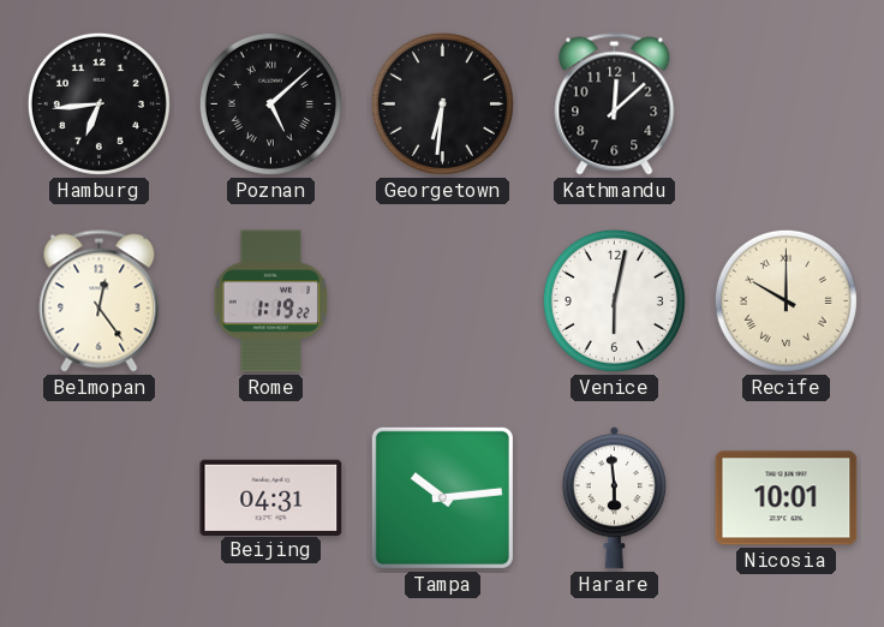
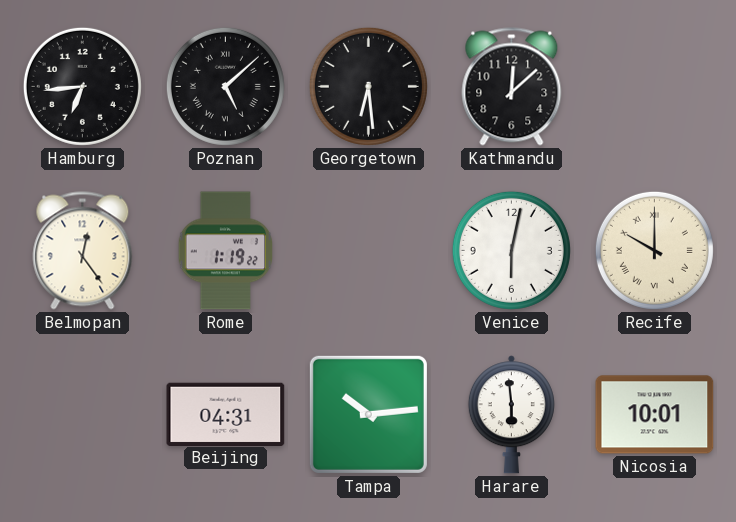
Georgetown: 6:31 -> 6:29 (368, 86)
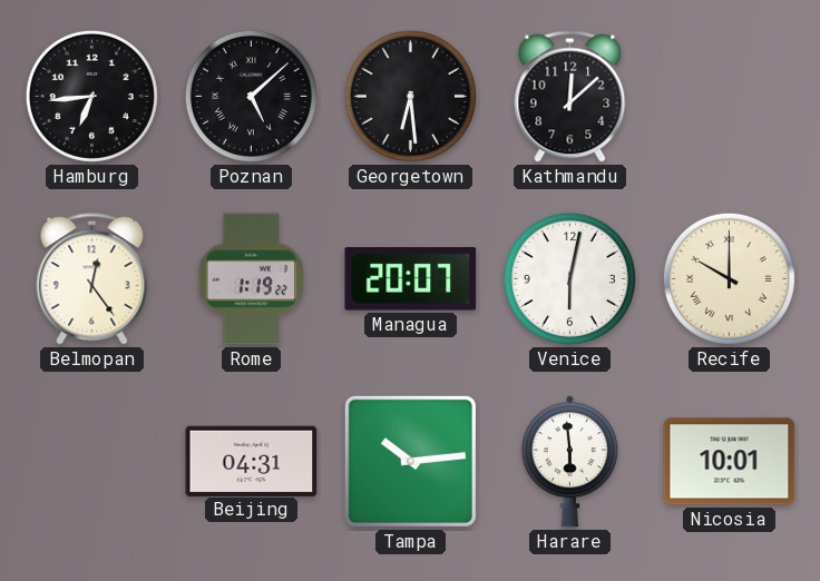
Managua: none -> 20:07 (411, 279)
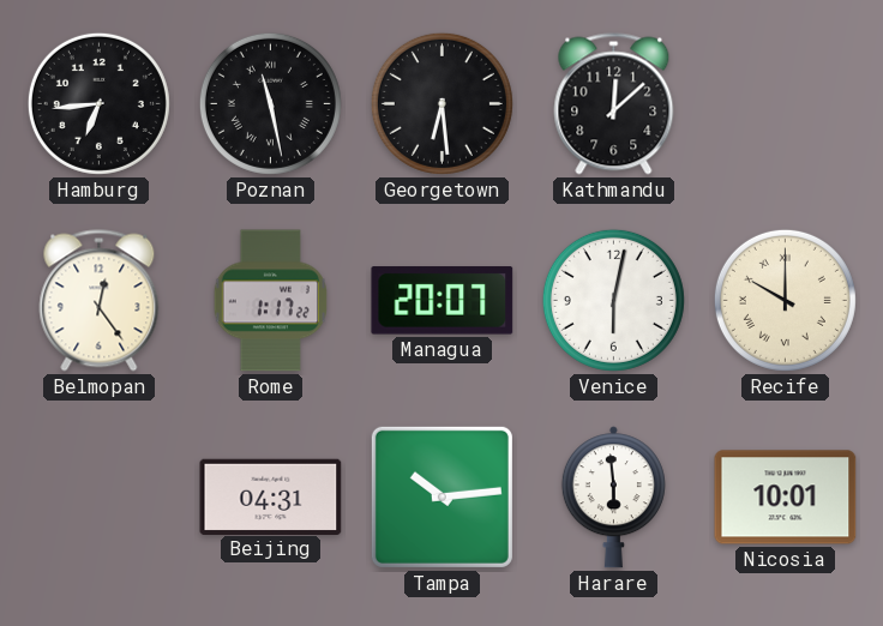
Poznan: 5:08 -> 11:28 (270, 103)
Rome: 1:19 -> 1:17 (271, 301)
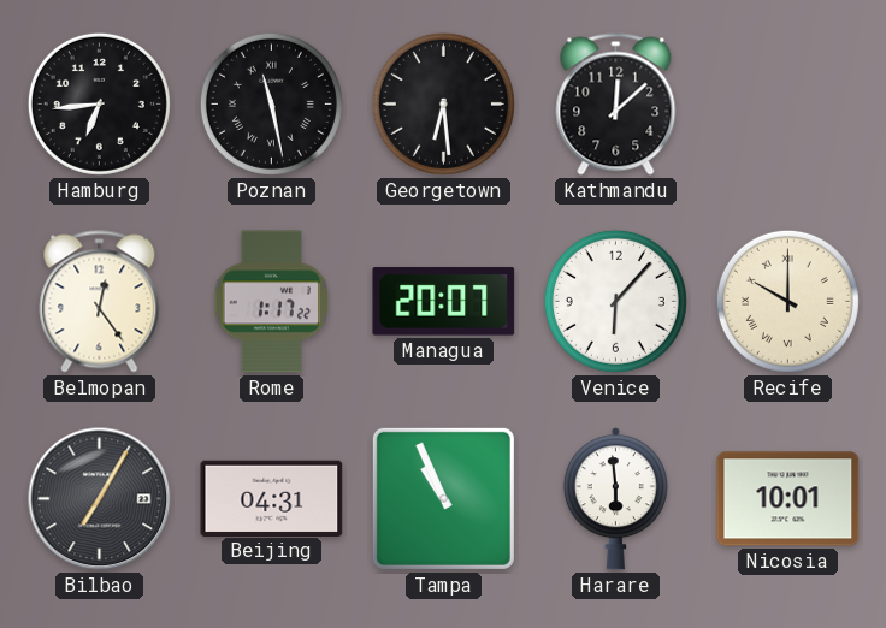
Venice: 6:02 -> 6:07 (615, 301)
Bilbao: none -> 7:05 (100, 499)
Tampa: 10:14 -> 10:56 (443, 498)
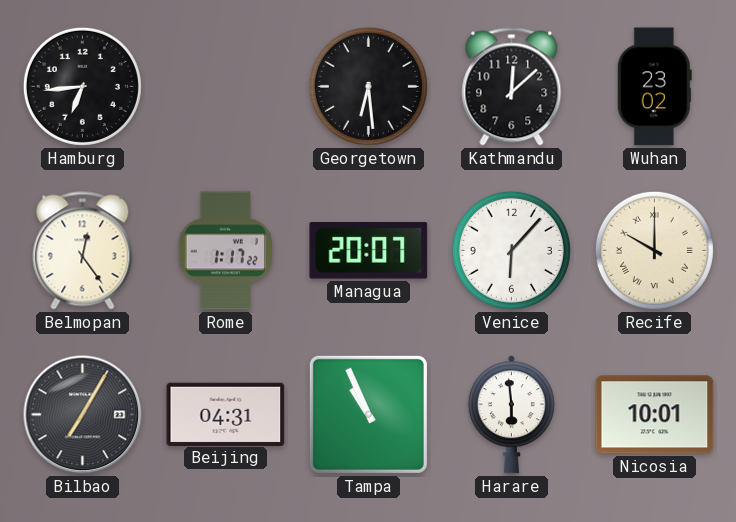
Poznan: 11:28 -> none (271, 103)
Wuhan: none -> 23:02 (654, 87)
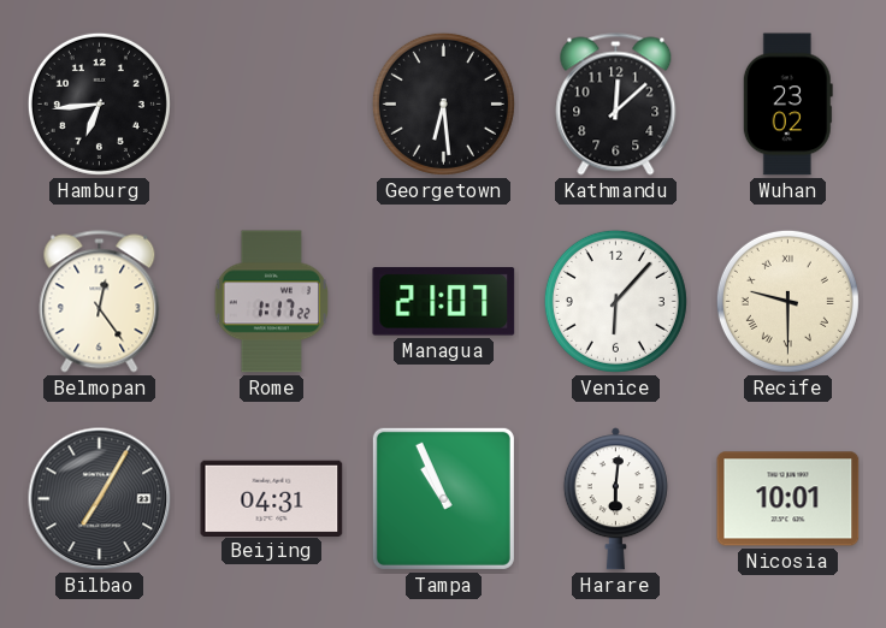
Managua: 20:07 -> 21:07 (444, 302)
Recife: 10:00 -> 9:30 (787, 301)
Harare: 5:59 -> 6:01 (615, 499)
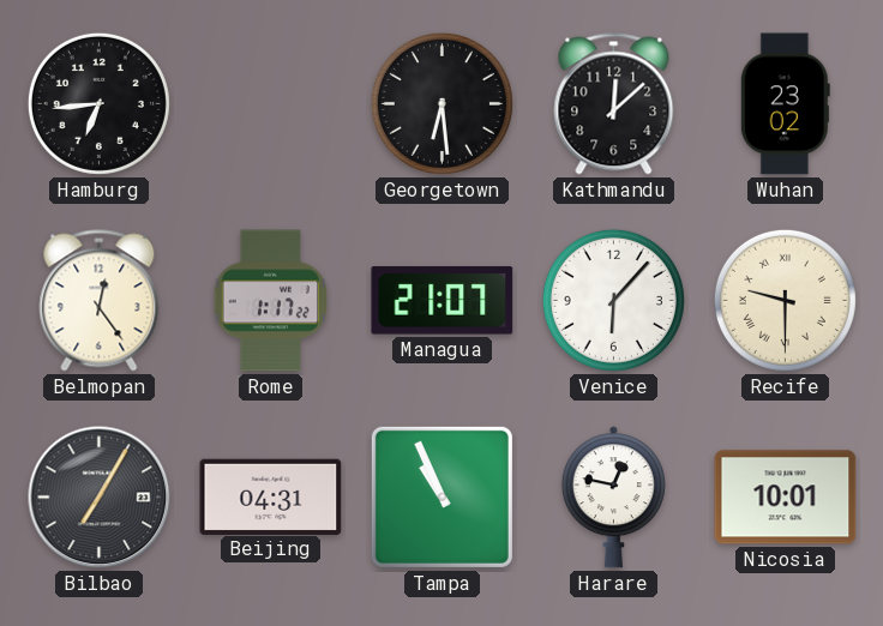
Harare: 6:01 -> 12:47 (613, 498)
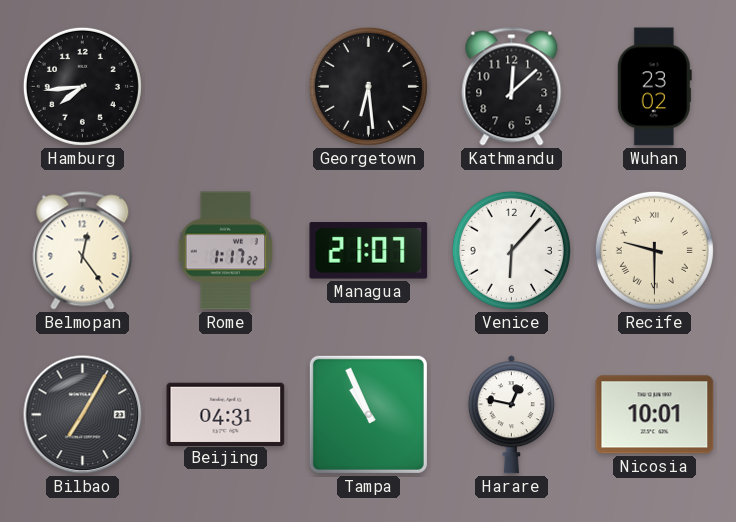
Hamburg: 6:44 -> 7:44 (82, 86)
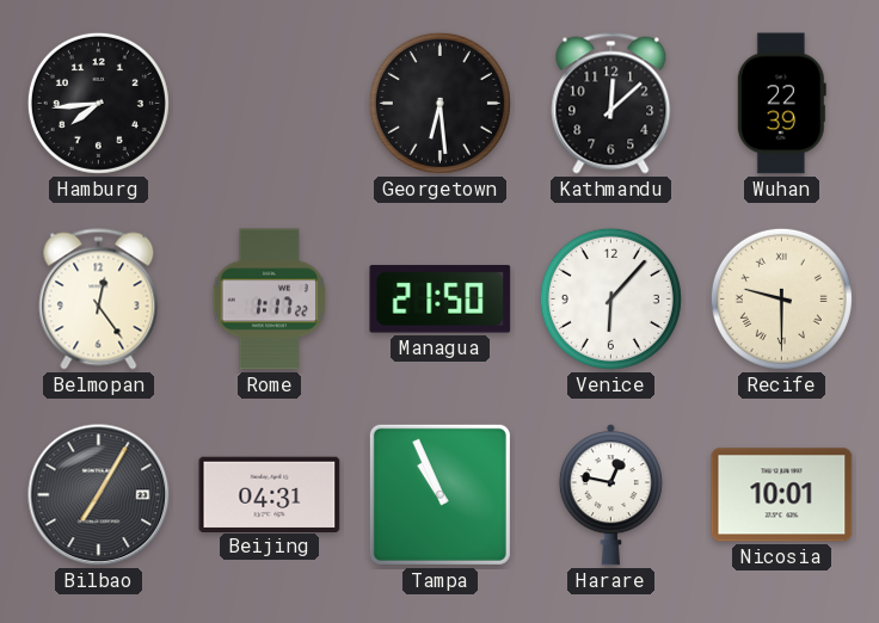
Wuhan: 23:02 -> 22:39 (781, 104)
Managua: 21:07 -> 21:50 (441, 300)
